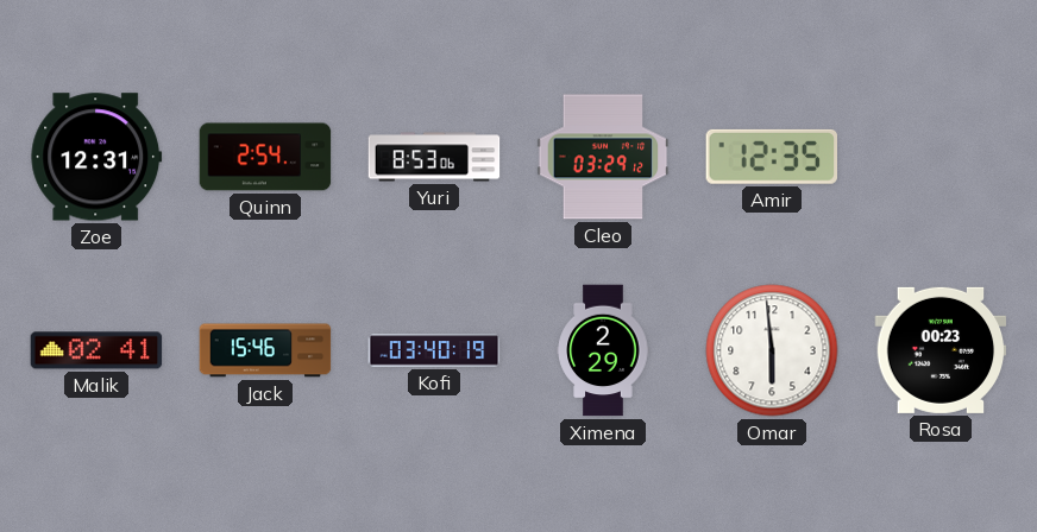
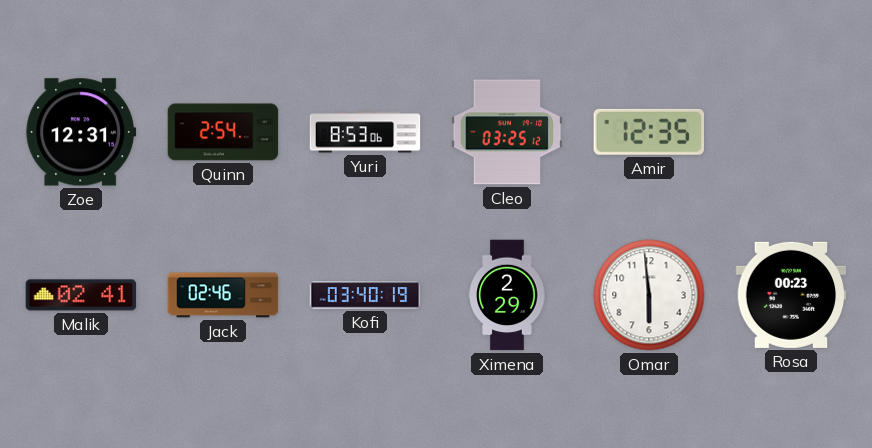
Cleo: 03:29 -> 03:25 (507, 132)
Jack: 15:46 -> 02:46 (223, 295)
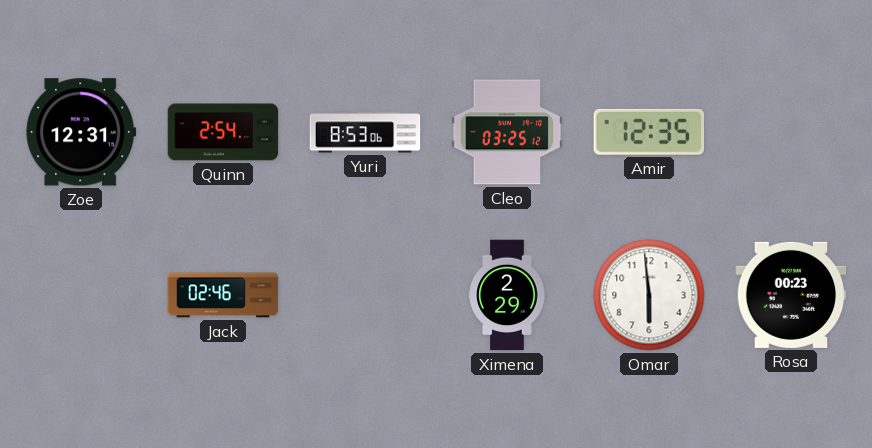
Malik: 02:41 -> none (81, 295)
Kofi: 03:40 -> none (365, 295)
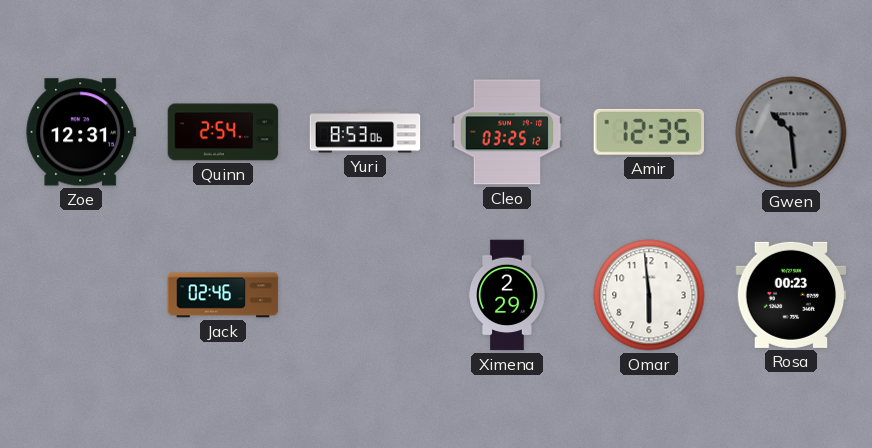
Gwen: none -> 10:29 (791, 132)
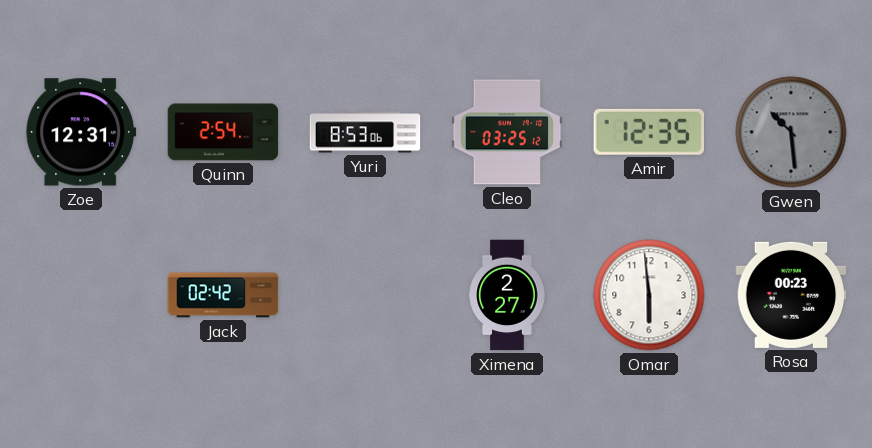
Jack: 02:46 -> 02:42 (223, 295)
Ximena: 2:29 -> 2:27 (507, 295)
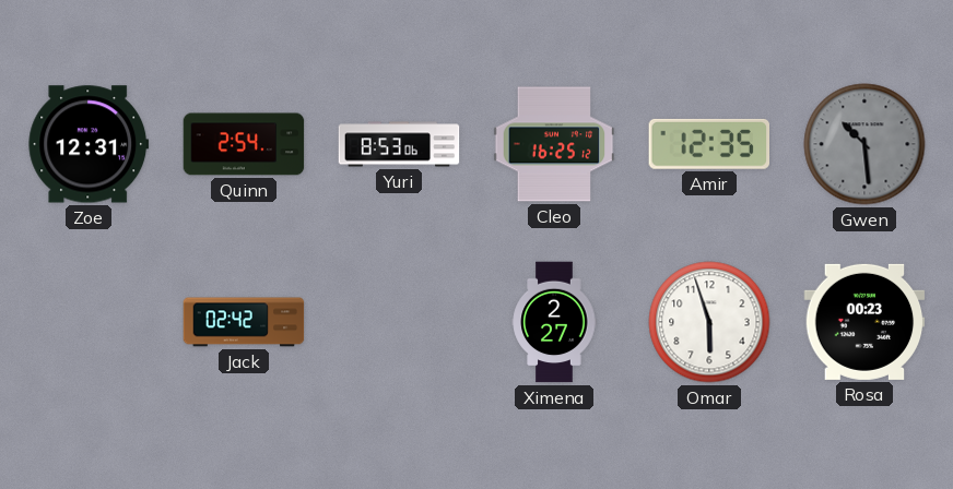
Cleo: 03:25 -> 16:25 (554, 144)
Omar: 5:59 -> 5:57 (709, 322)
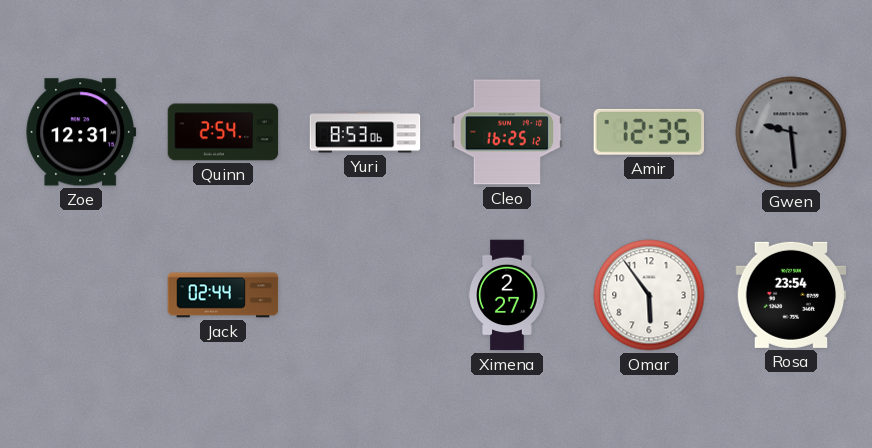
Gwen: 10:29 -> 9:29 (791, 132)
Jack: 02:42 -> 02:44 (223, 295)
Omar: 5:57 -> 5:54 (649, 295)
Rosa: 00:23 -> 23:54 (791, 295)
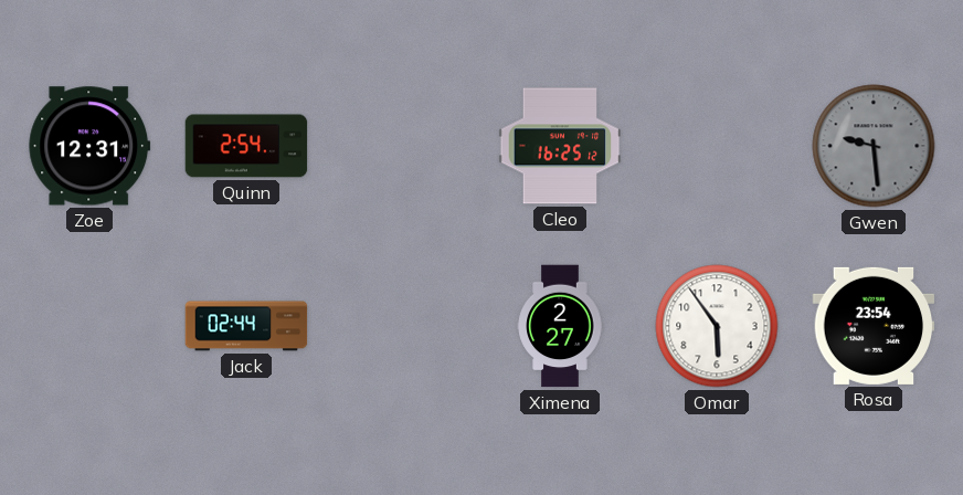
Yuri: 8:53 -> none (365, 132)
Amir: 12:35 -> none (648, 132)
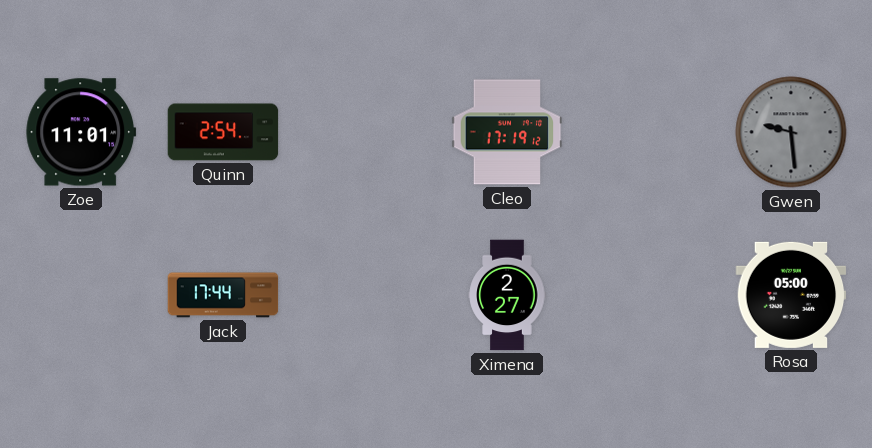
Zoe: 12:31 -> 11:01 (81, 132)
Cleo: 16:25 -> 17:19 (507, 132)
Jack: 02:44 -> 17:44 (223, 295)
Omar: 5:54 -> none (717, 326)
Rosa: 23:54 -> 05:00 (791, 295)
